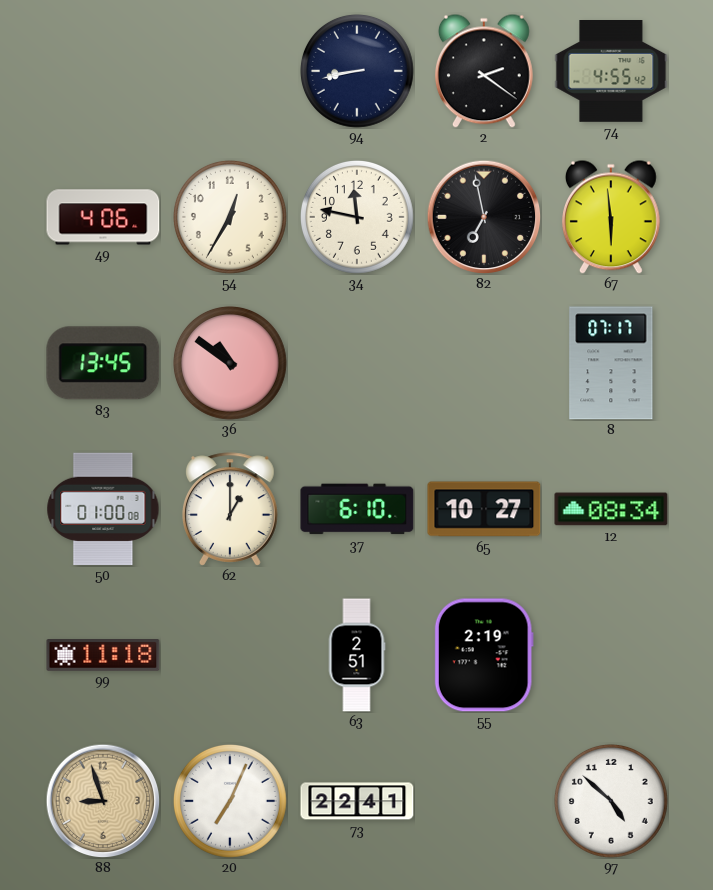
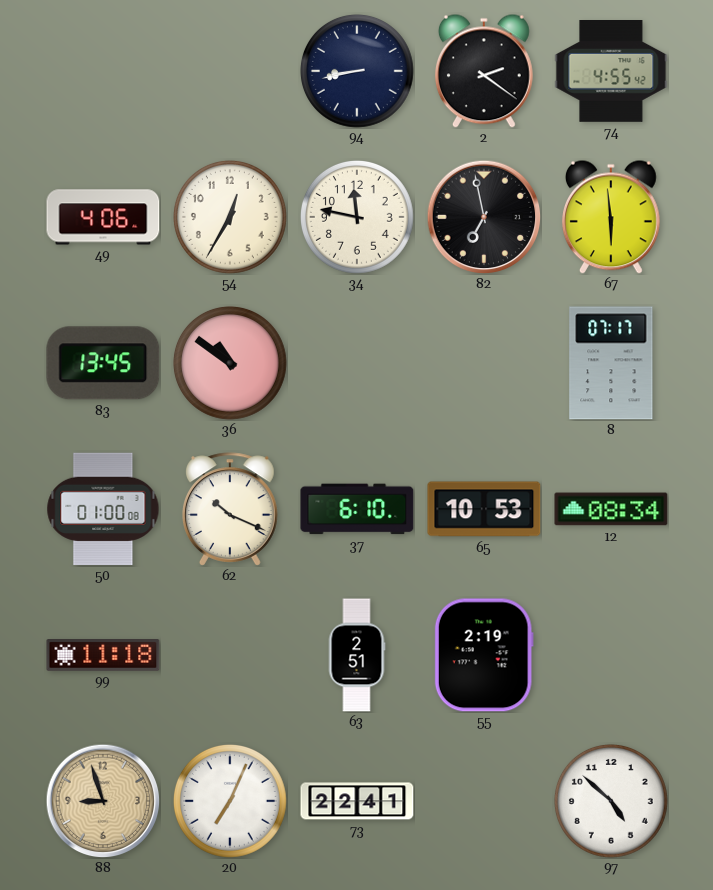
62: 1:00 -> 10:19 (230, 509)
65: 10:27 -> 10:53 (484, 509)
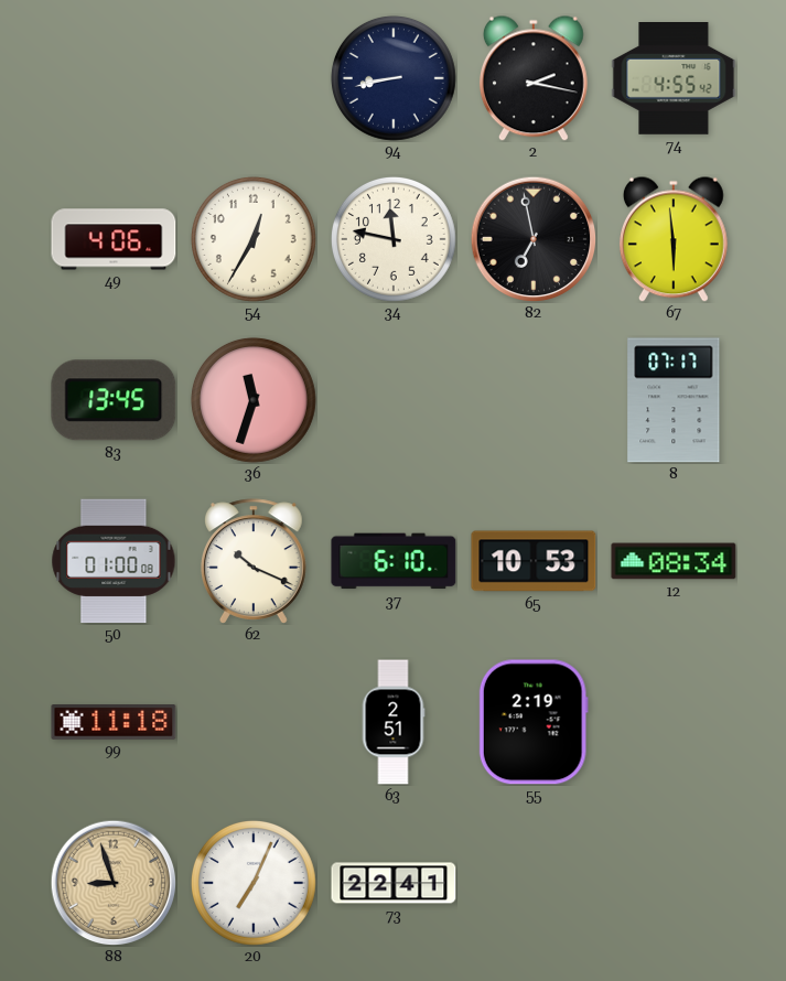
2: 2:21 -> 2:17 (534, 78)
36: 10:51 -> 11:33 (254, 400)
97: 4:52 -> none (611, 801)
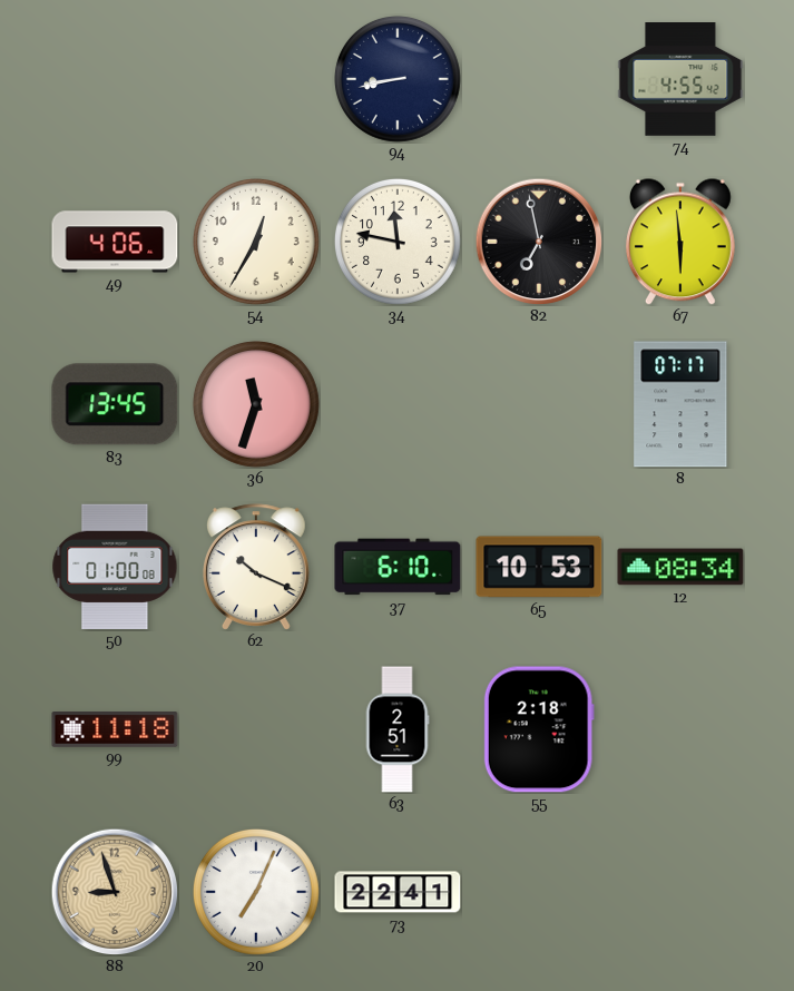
2: 2:17 -> none (534, 78)
55: 2:19 -> 2:18 (539, 729)
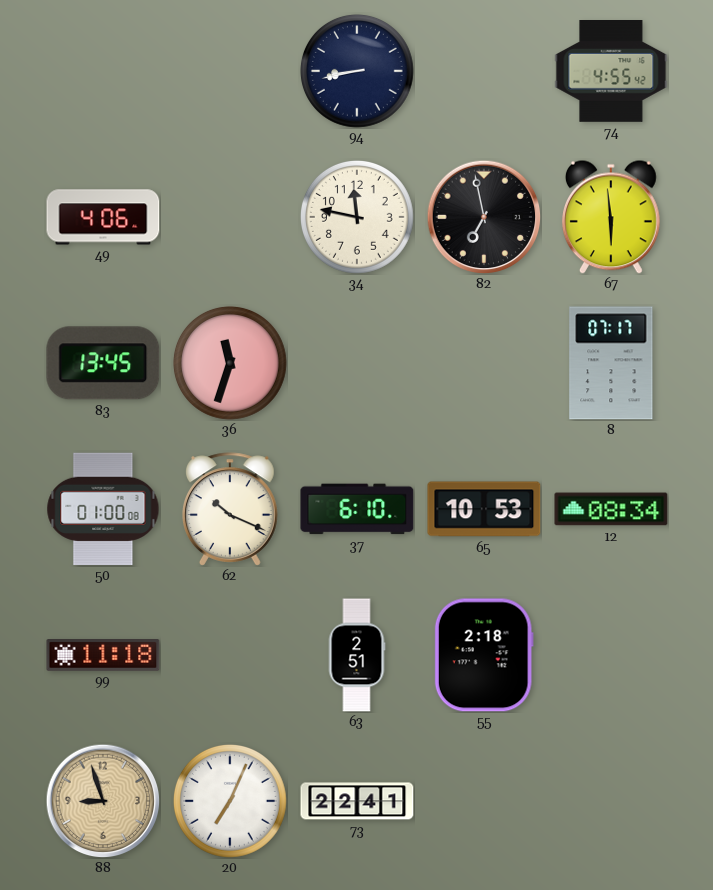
54: 12:35 -> none (256, 242)
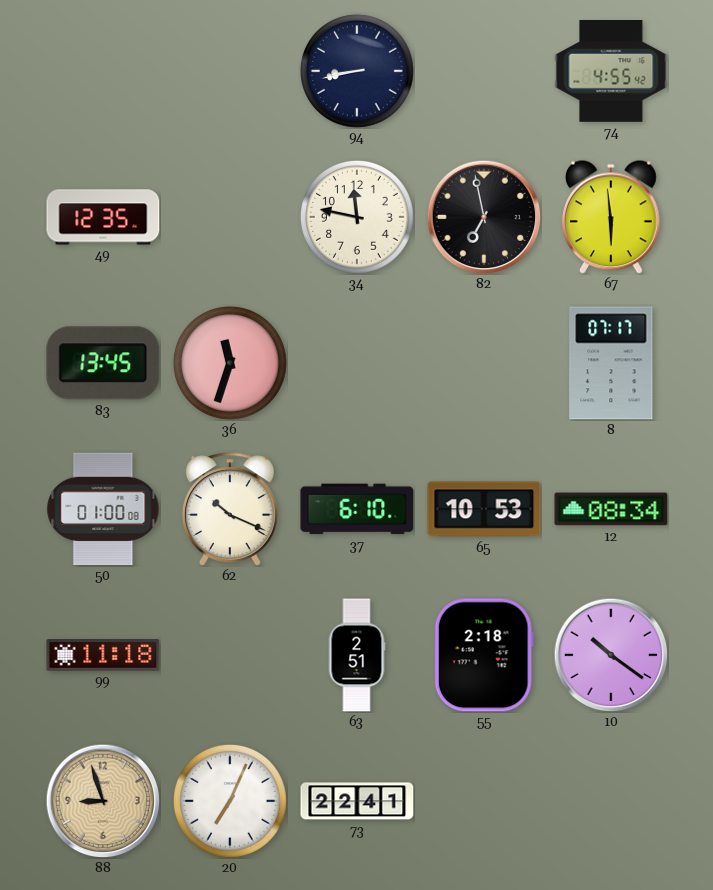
49: 4:06 -> 12:35 (103, 217)
10: none -> 10:21 (611, 655)
